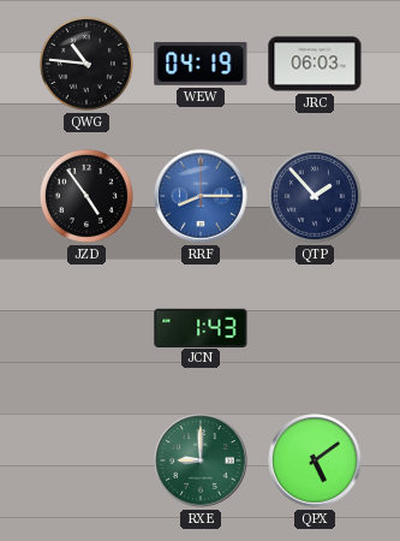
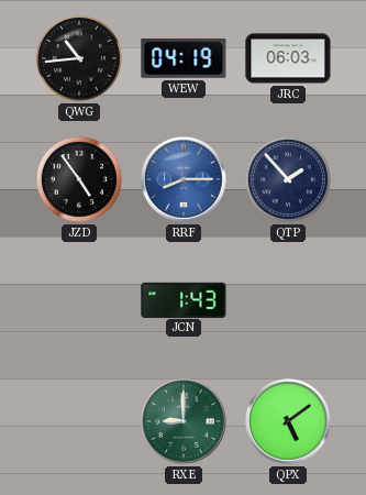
QWG: 10:46 -> 10:44 (79, 58)
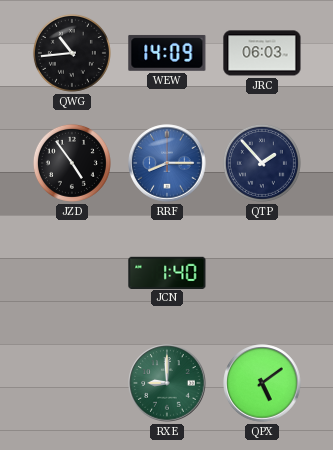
WEW: 04:19 -> 14:09 (167, 53)
JCN: 1:43 -> 1:40 (167, 272)
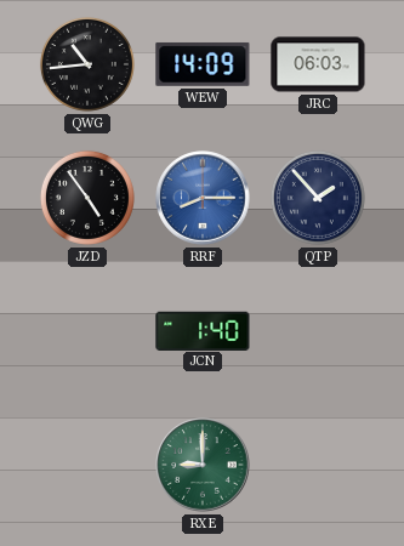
QPX: 5:09 -> none (262, 383)
